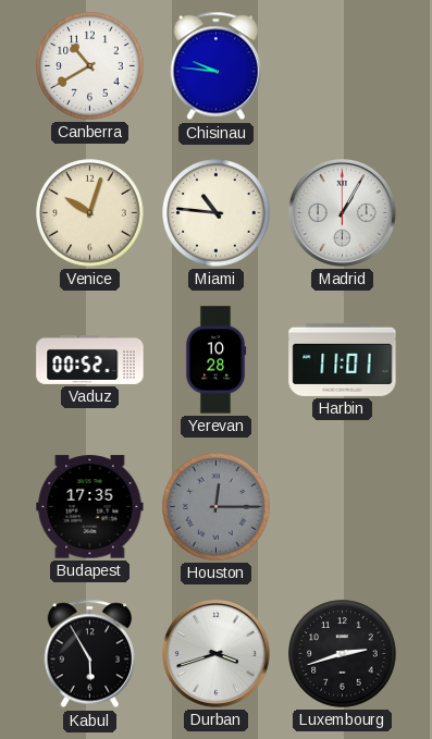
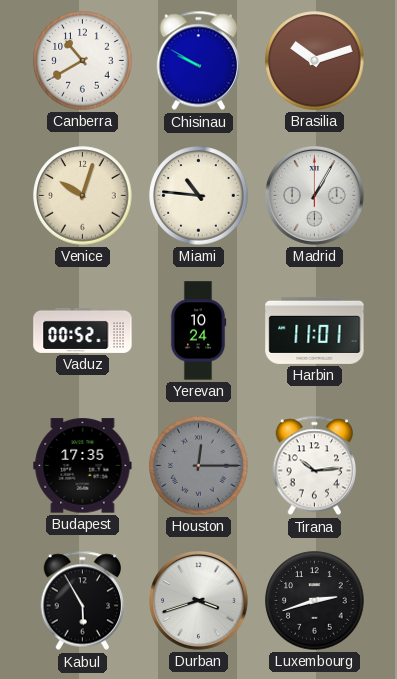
Chisinau: 9:46 -> 9:50 (199, 61)
Brasilia: none -> 10:12 (315, 61)
Yerevan: 10:28 -> 10:24 (198, 331)
Tirana: none -> 10:14 (315, 466)
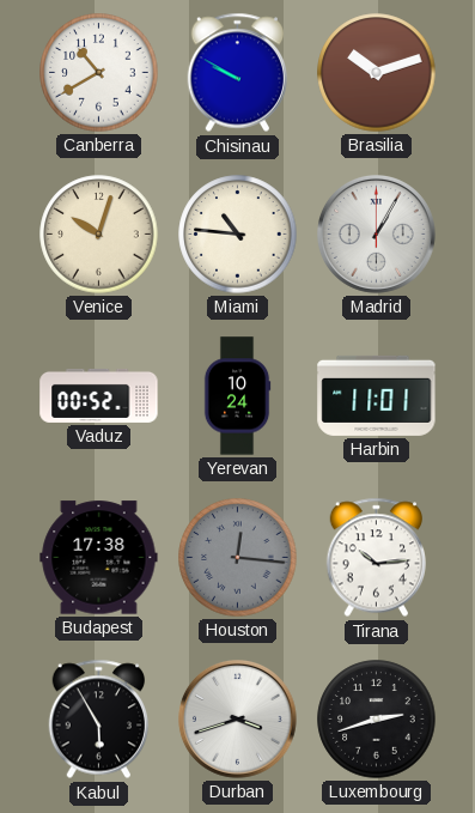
Budapest: 17:35 -> 17:38 (99, 558)
Houston: 12:15 -> 12:16 (238, 558)
